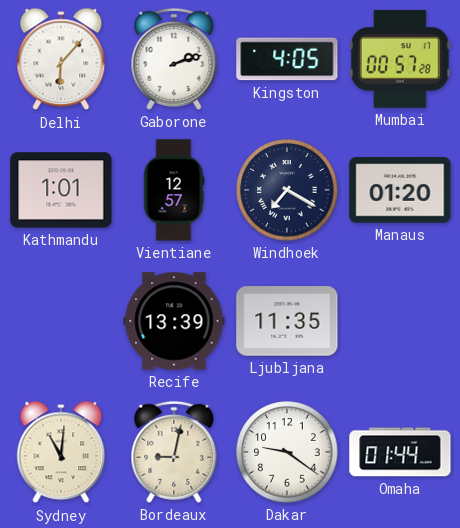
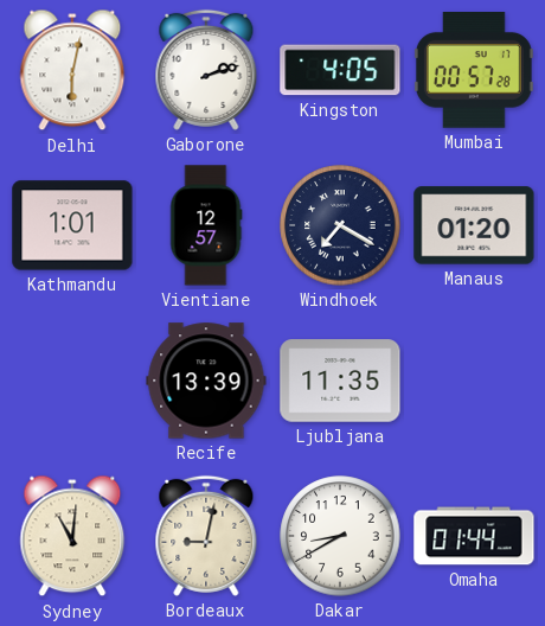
Delhi: 6:07 -> 6:02 (72, 70)
Dakar: 9:21 -> 8:40 (340, 536)
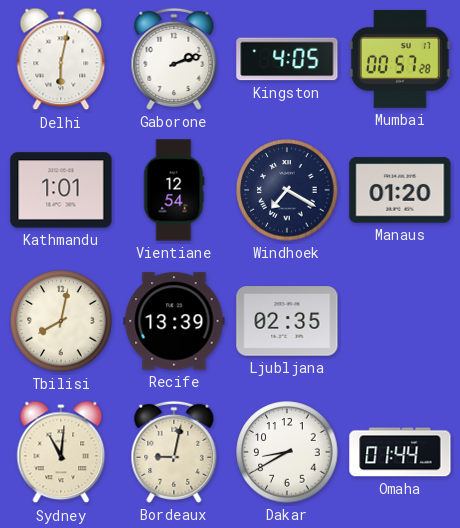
Vientiane: 12:57 -> 12:54 (174, 190)
Tbilisi: none -> 8:02 (61, 321)
Ljubljana: 11:35 -> 02:35 (287, 321)
